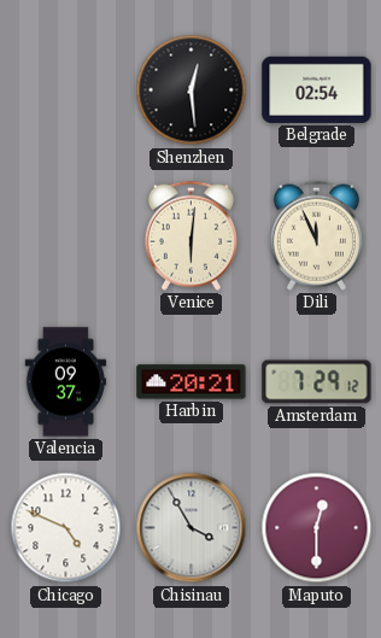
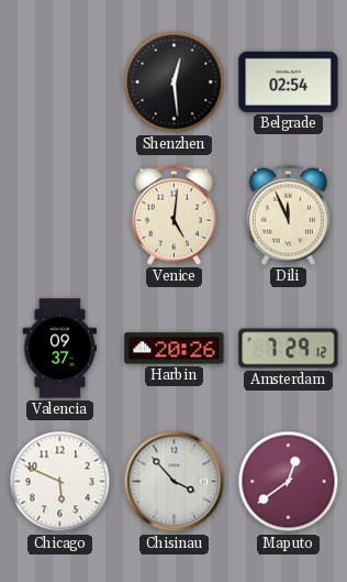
Venice: 6:01 -> 5:01 (173, 215)
Harbin: 20:21 -> 20:26 (175, 349)
Chicago: 4:49 -> 5:49 (60, 482)
Chisinau: 3:55 -> 3:53 (175, 482)
Maputo: 12:30 -> 12:39 (289, 482)
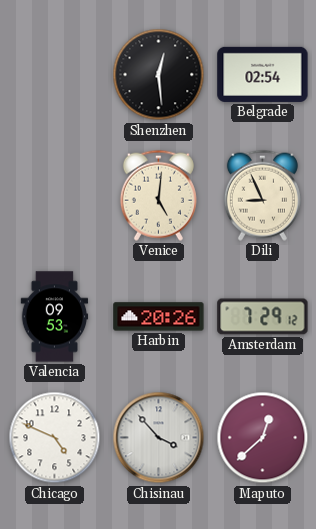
Dili: 11:56 -> 8:56 (262, 195)
Valencia: 09:37 -> 09:53 (55, 317)
Chicago: 5:49 -> 4:49 (55, 438)
Maputo: 12:39 -> 12:38 (263, 438)
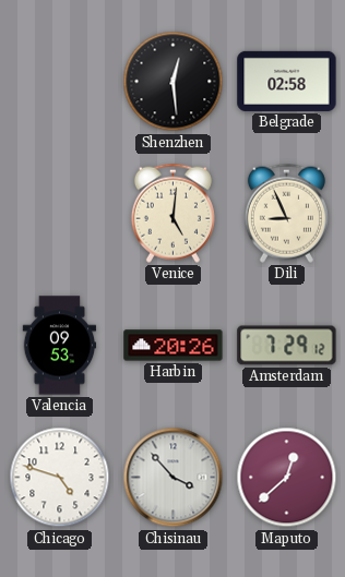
Belgrade: 02:54 -> 02:58 (287, 81)
Chicago: 4:49 -> 4:48 (60, 478)
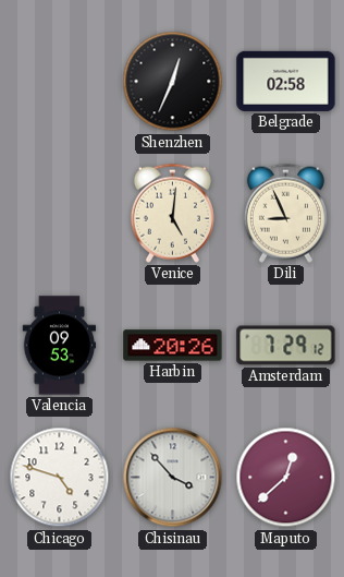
Shenzhen: 12:29 -> 12:34 (173, 82)
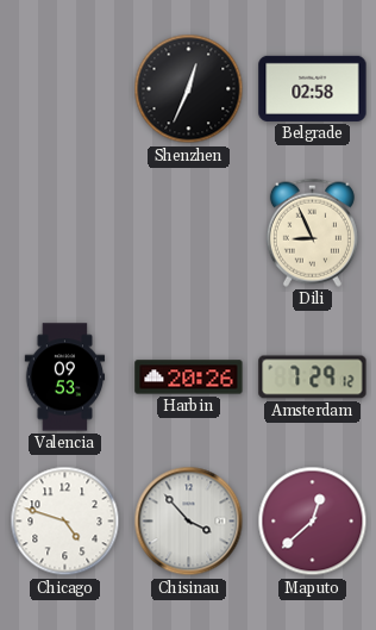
Venice: 5:01 -> none (172, 213)
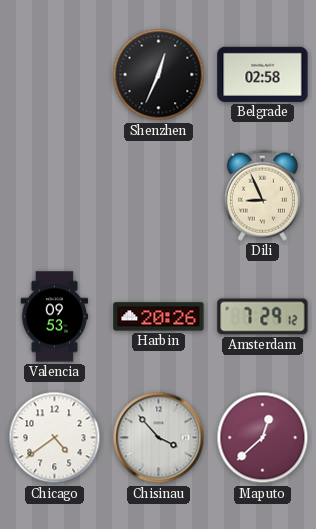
Chicago: 4:48 -> 4:39 (55, 438)
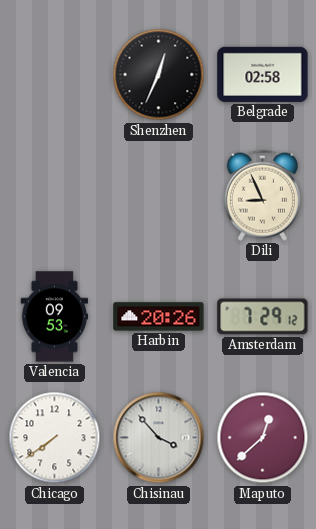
Chicago: 4:39 -> 7:39 (55, 438)
